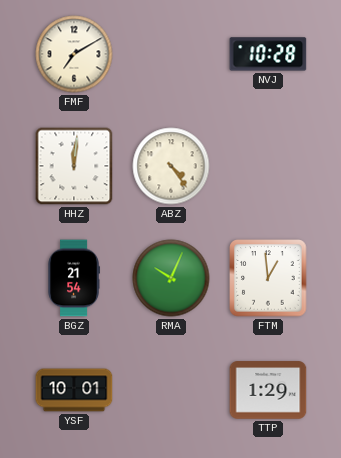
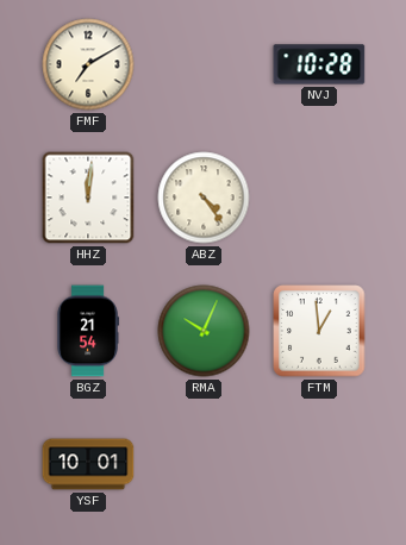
TTP: 1:29 -> none (268, 390)
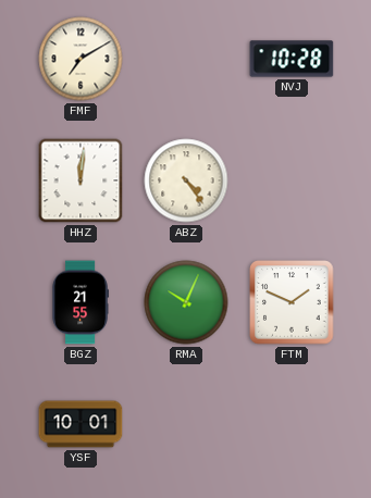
BGZ: 21:54 -> 21:55 (81, 302)
FTM: 12:59 -> 1:49 (292, 302)
